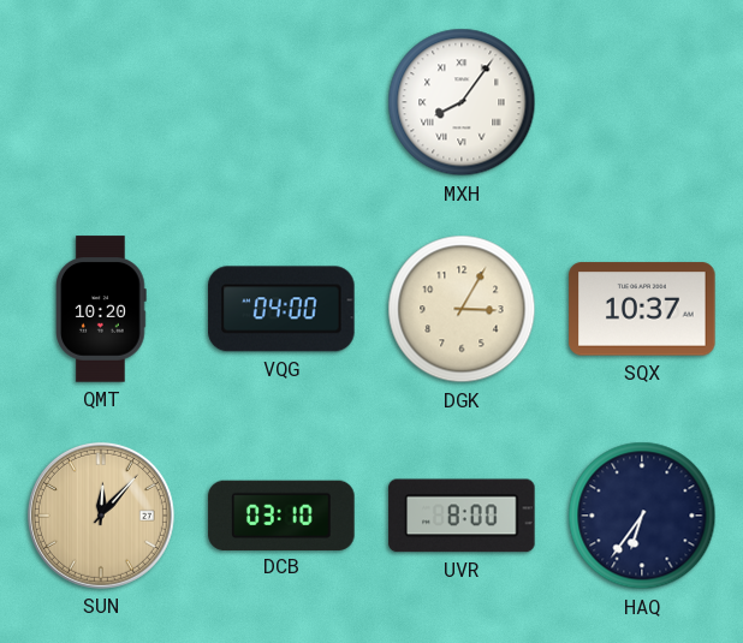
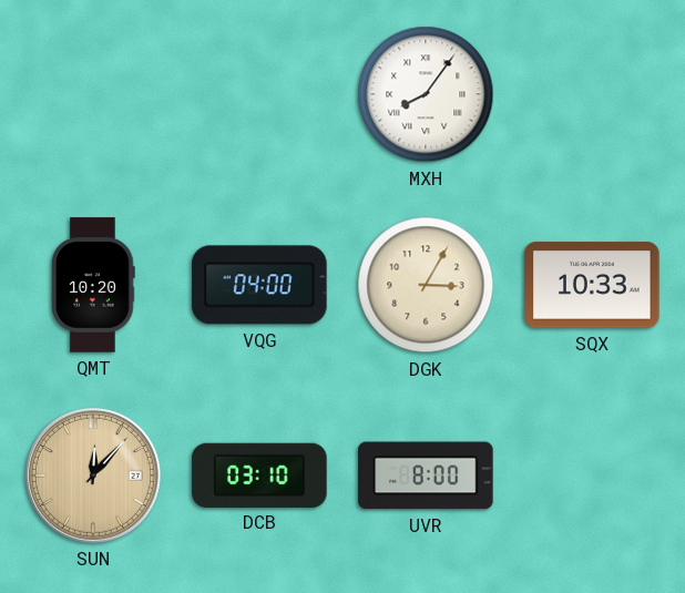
SQX: 10:37 -> 10:33 (592, 285)
HAQ: 6:36 -> none (642, 516)
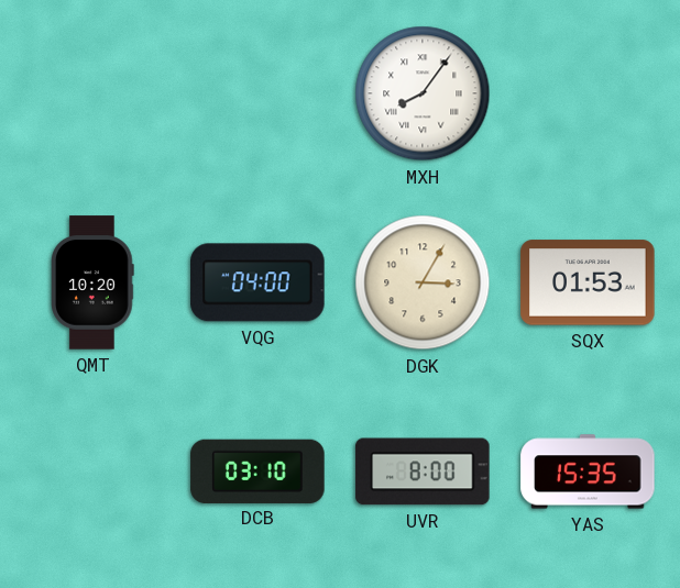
SQX: 10:33 -> 01:53 (588, 282)
SUN: 12:07 -> none (93, 476)
YAS: none -> 15:35 (588, 471)
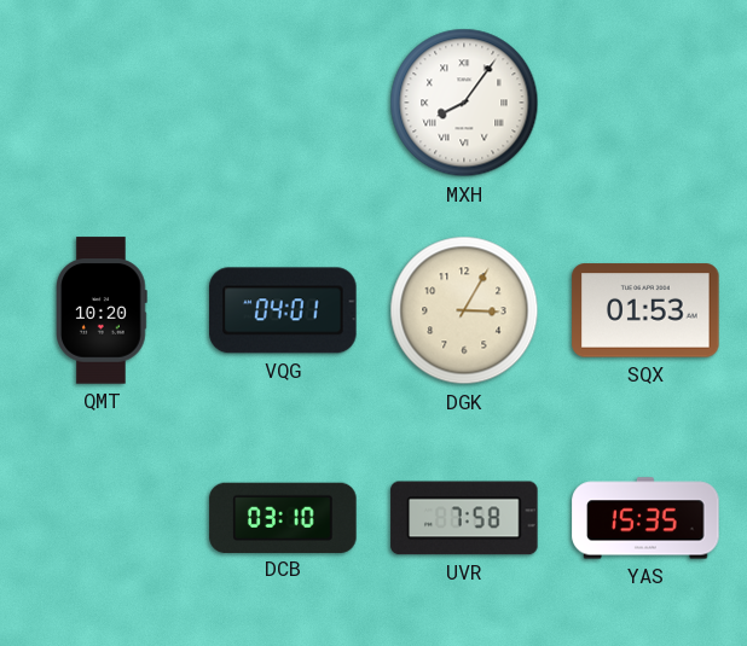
VQG: 04:00 -> 04:01 (283, 310)
UVR: 8:00 -> 7:58 (464, 518)
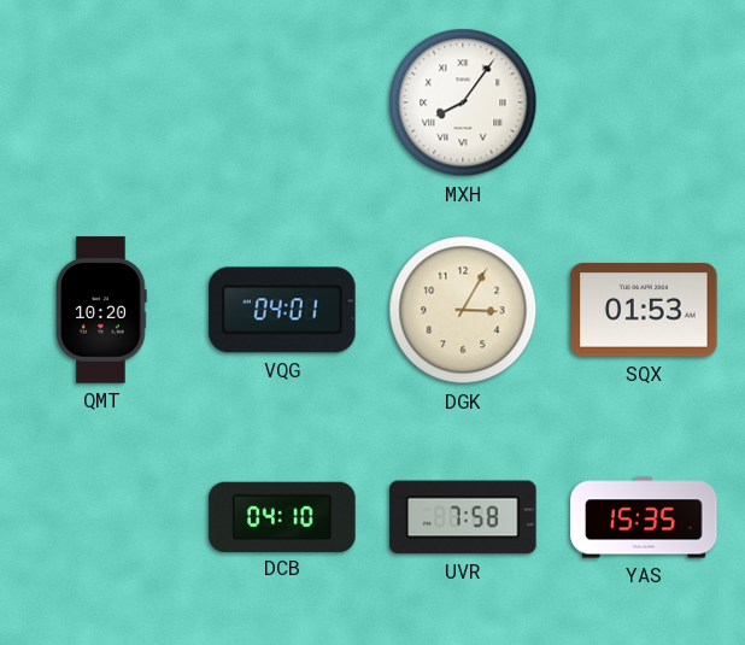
DCB: 03:10 -> 04:10 (282, 516)
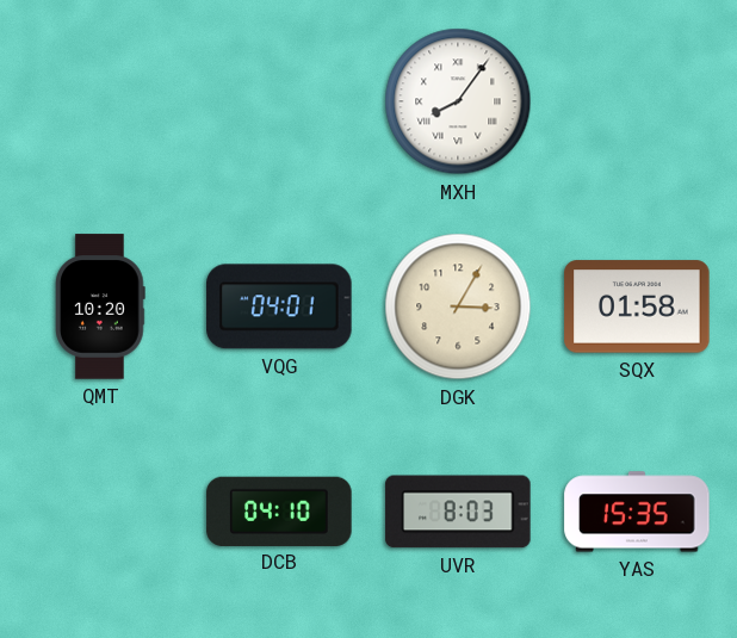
SQX: 01:53 -> 01:58 (637, 306)
UVR: 7:58 -> 8:03 (458, 512)
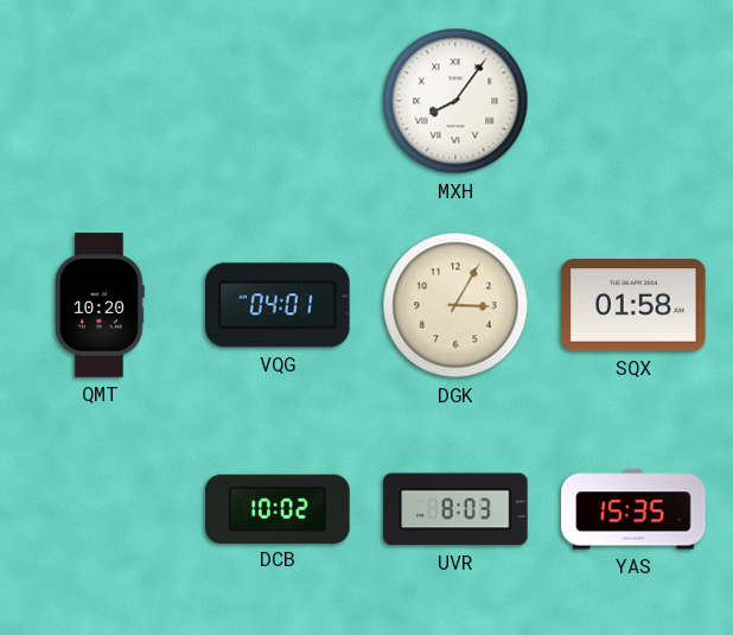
DCB: 04:10 -> 10:02 (278, 508)
